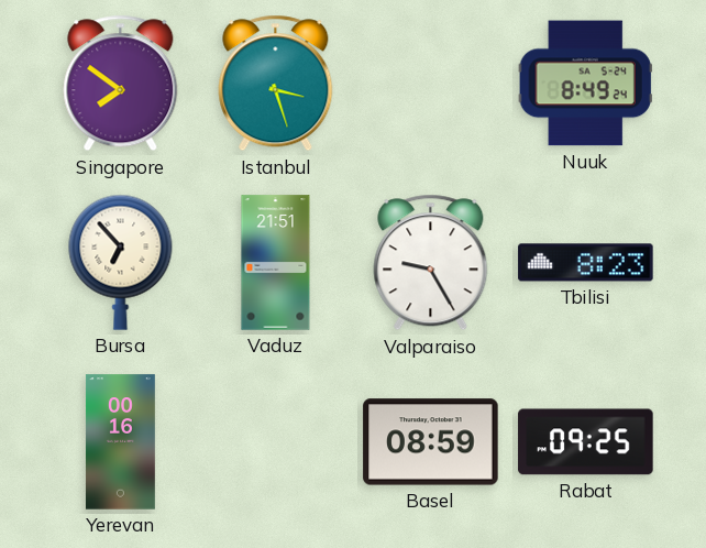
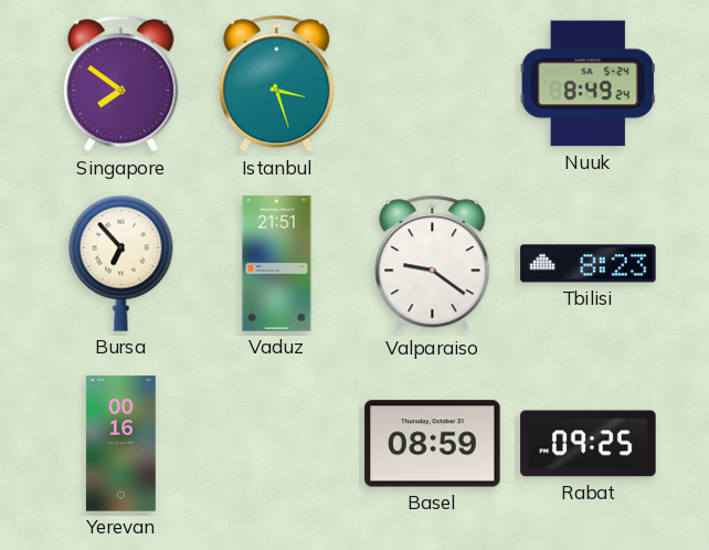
Valparaiso: 9:25 -> 9:21 (433, 264)
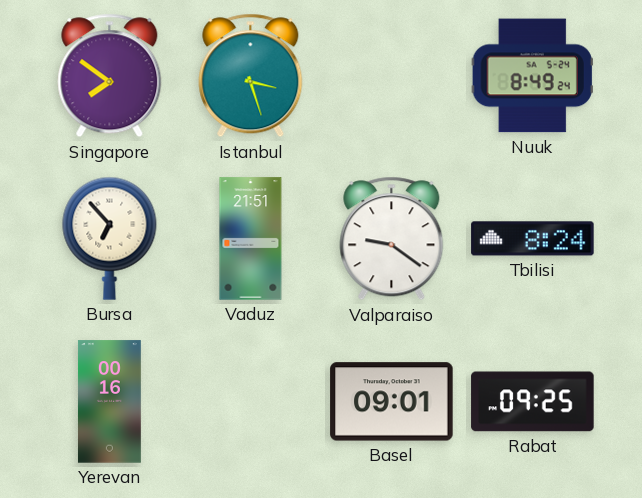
Tbilisi: 8:23 -> 8:24 (533, 239)
Basel: 08:59 -> 09:01 (392, 402)
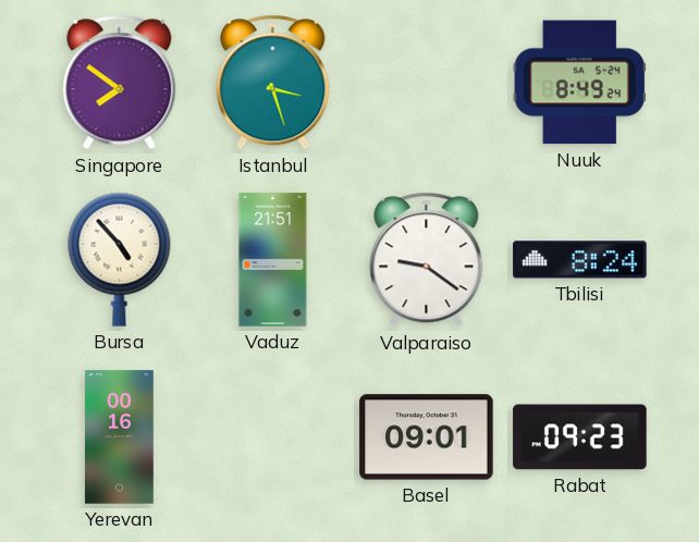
Bursa: 6:53 -> 4:53 (120, 259)
Rabat: 09:25 -> 09:23 (580, 438)
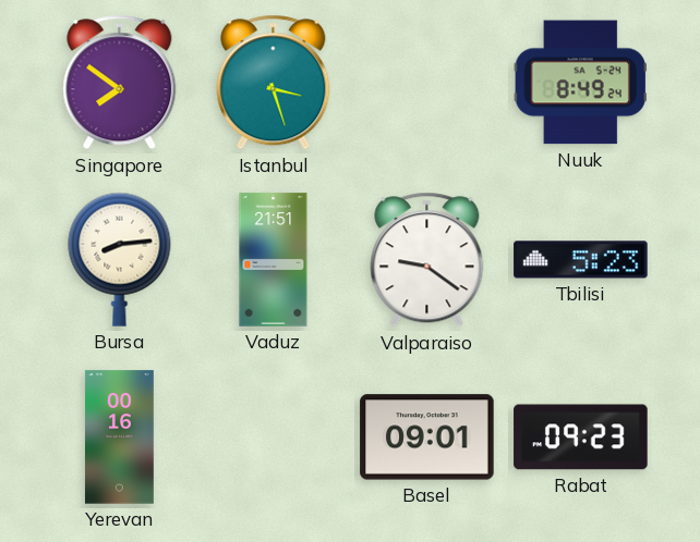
Bursa: 4:53 -> 8:14 (120, 259)
Tbilisi: 8:24 -> 5:23 (581, 260)
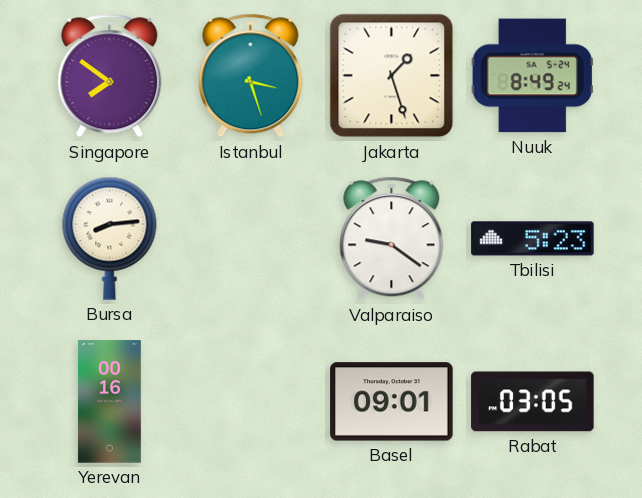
Jakarta: none -> 1:27 (392, 76)
Vaduz: 21:51 -> none (274, 260)
Rabat: 09:23 -> 03:05 (533, 402)
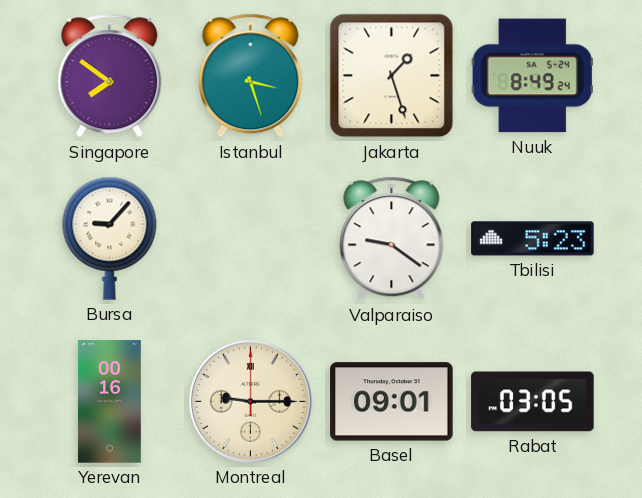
Bursa: 8:14 -> 9:07 (110, 238)
Montreal: none -> 9:15 (250, 401)
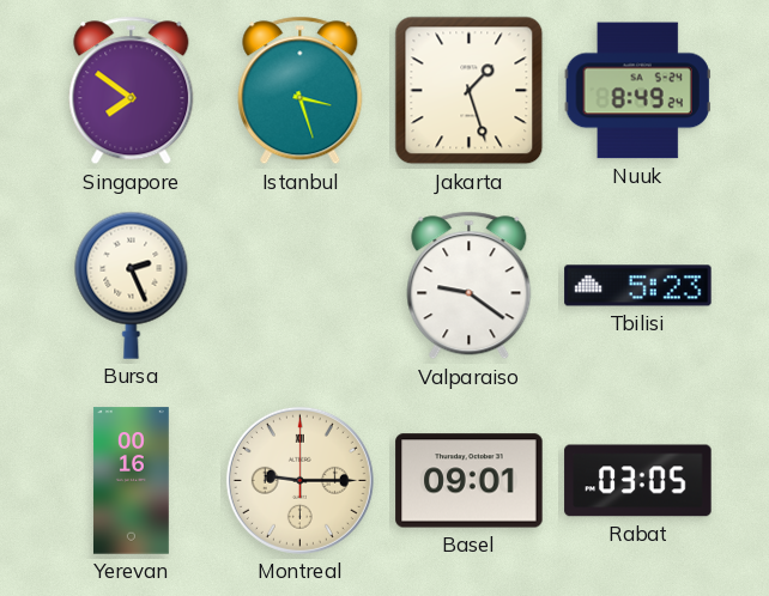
Bursa: 9:07 -> 2:26 (132, 285)
